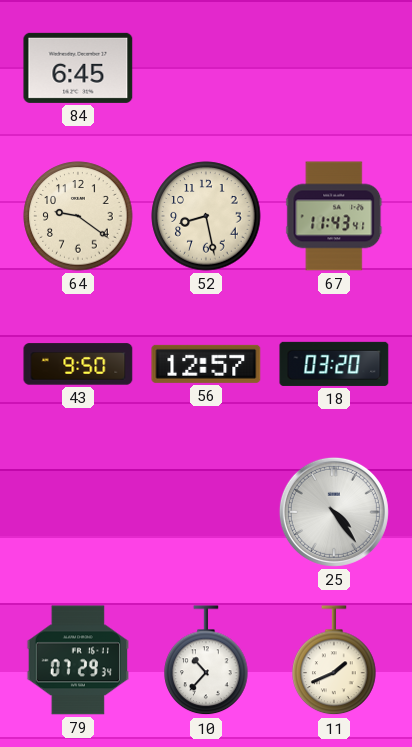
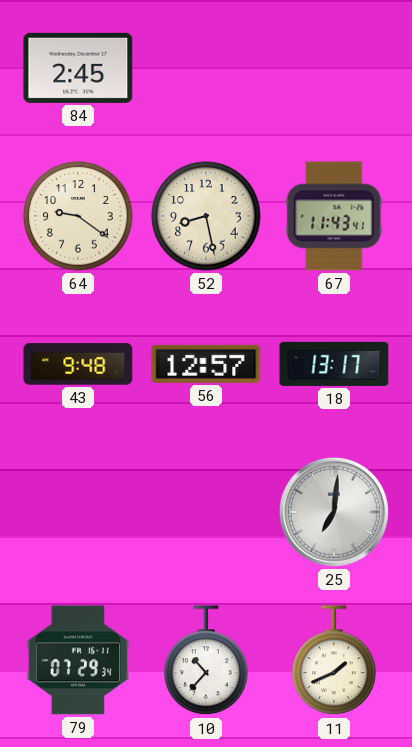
84: 6:45 -> 2:45 (78, 68)
43: 9:50 -> 9:48 (78, 364)
18: 03:20 -> 13:17 (334, 364)
25: 4:24 -> 7:01 (334, 512)
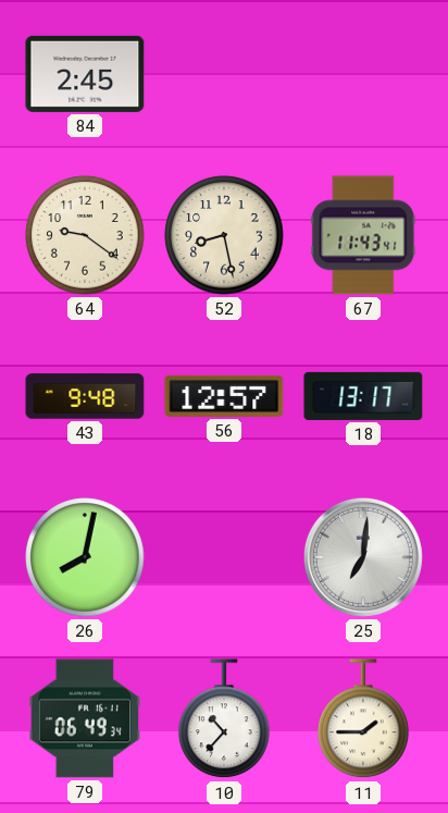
26: none -> 8:02 (85, 557)
79: 07:29 -> 06:49 (84, 718)
11: 1:41 -> 1:45 (363, 719)
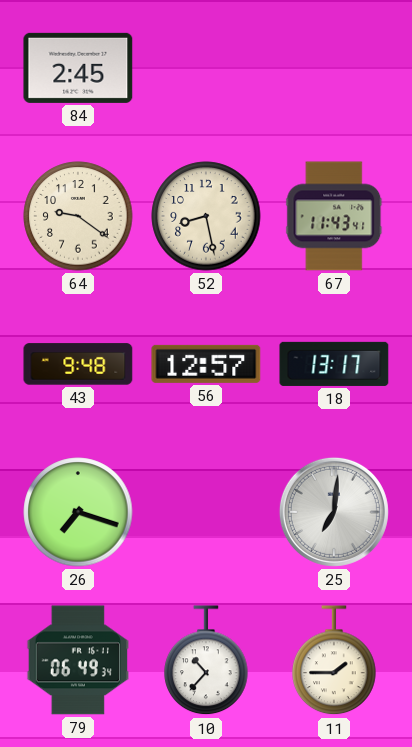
26: 8:02 -> 7:18 (78, 512)
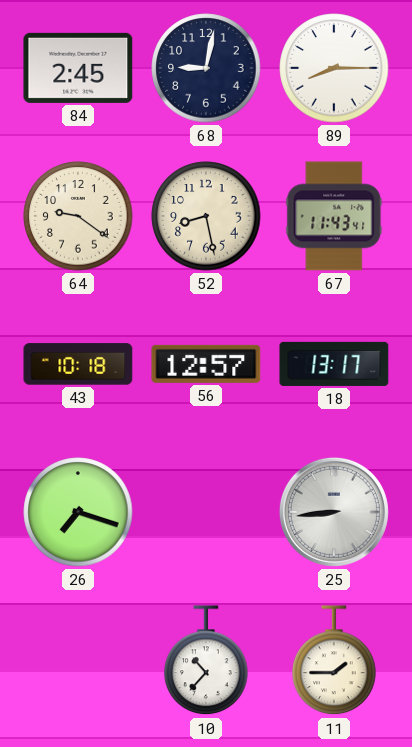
68: none -> 9:02 (206, 68)
89: none -> 8:15 (334, 68)
43: 9:48 -> 10:18 (78, 364)
25: 7:01 -> 8:44 (334, 512)
79: 06:49 -> none (77, 660)
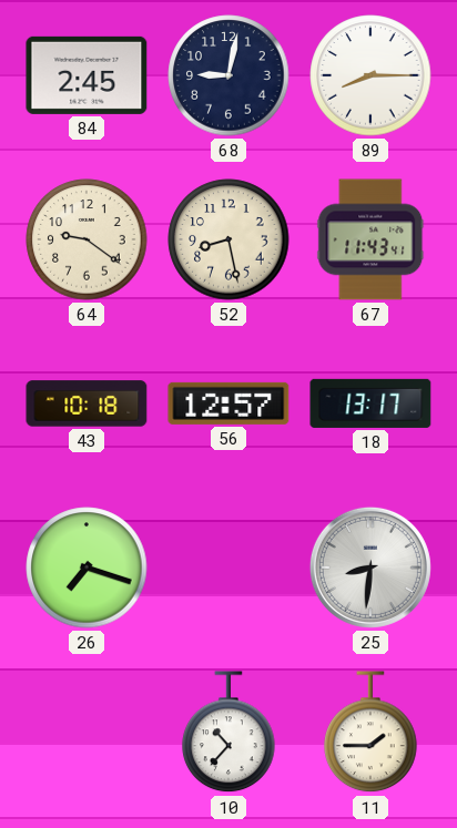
25: 8:44 -> 8:31 (370, 568)
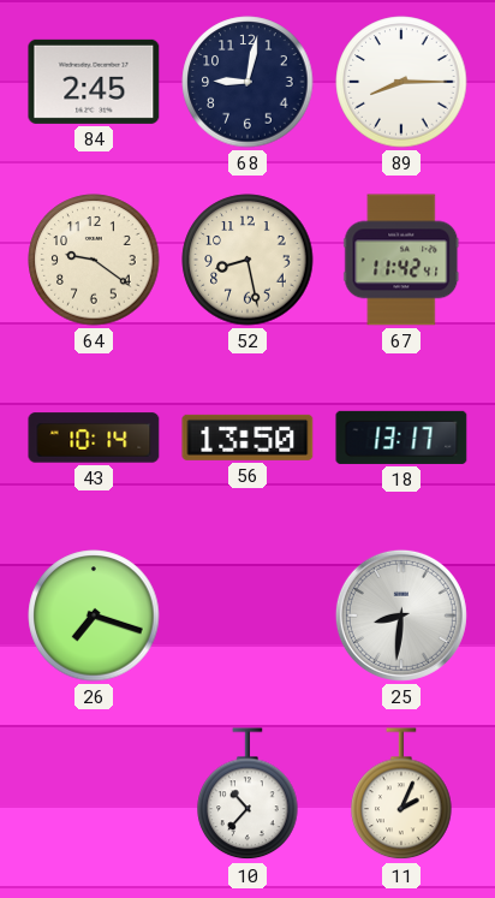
67: 11:43 -> 11:42 (401, 260)
43: 10:18 -> 10:14 (94, 438)
56: 12:57 -> 13:50 (247, 438)
11: 1:45 -> 2:04 (401, 795)
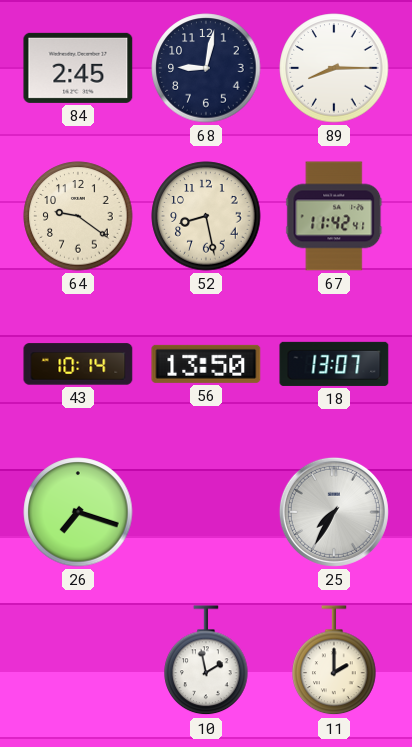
18: 13:17 -> 13:07 (334, 364)
25: 8:31 -> 7:35 (334, 512)
10: 10:37 -> 1:58 (206, 661)
11: 2:04 -> 2:00 (334, 661)
